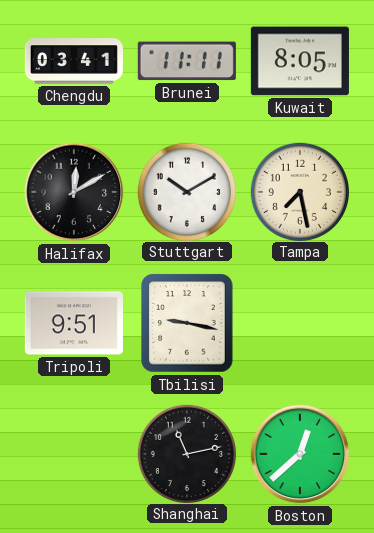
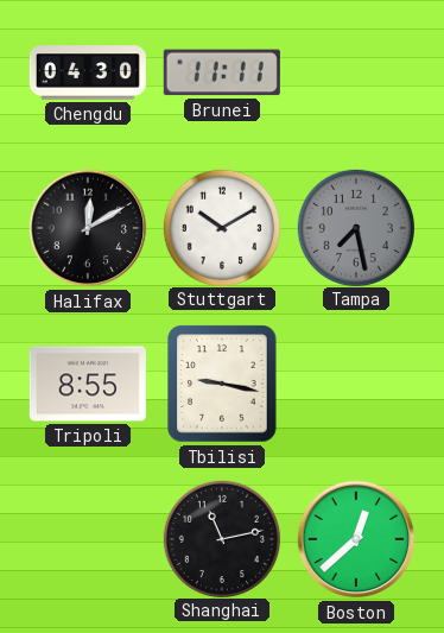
Chengdu: 03:41 -> 04:30 (88, 72)
Kuwait: 8:05 -> none (300, 61)
Tampa dial: cream -> grey (355, 227)
Tripoli: 9:51 -> 8:55 (88, 384)
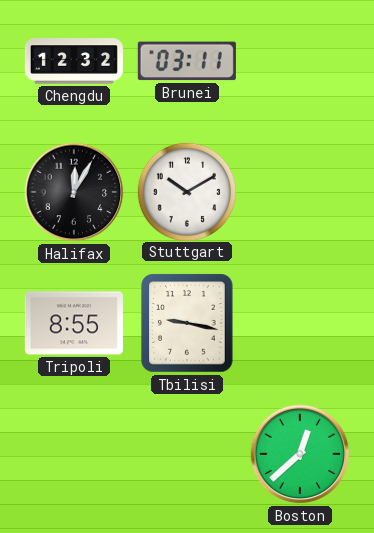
Chengdu: 04:30 -> 12:32 (74, 61)
Brunei: 11:11 -> 03:11 (187, 61)
Halifax: 12:10 -> 12:05 (74, 192)
Tampa: 7:28 -> none (355, 227)
Shanghai: 11:13 -> none (221, 538)
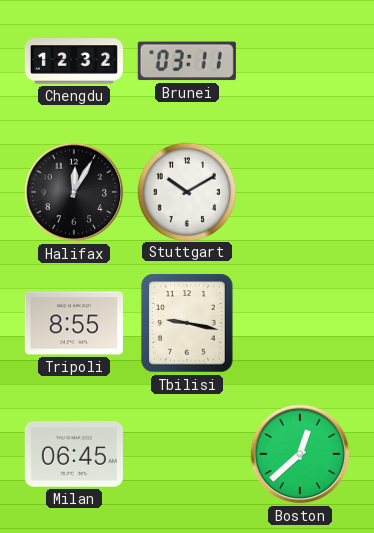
Milan: none -> 06:45 (74, 454)
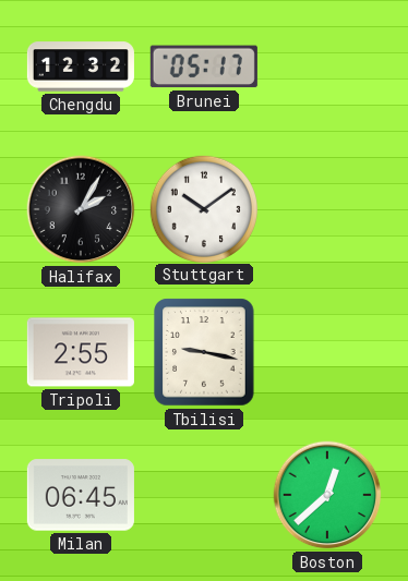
Brunei: 03:11 -> 05:17 (204, 66)
Halifax: 12:05 -> 2:05 (81, 209)
Stuttgart: 10:10 -> 10:09 (203, 208)
Tripoli: 8:55 -> 2:55 (81, 352)
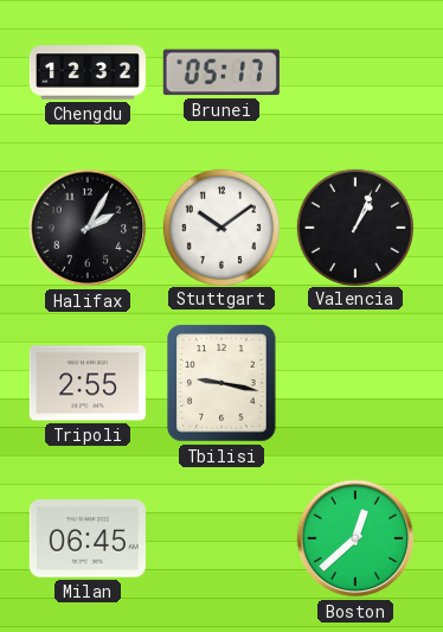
Valencia: none -> 1:04 (354, 226)
